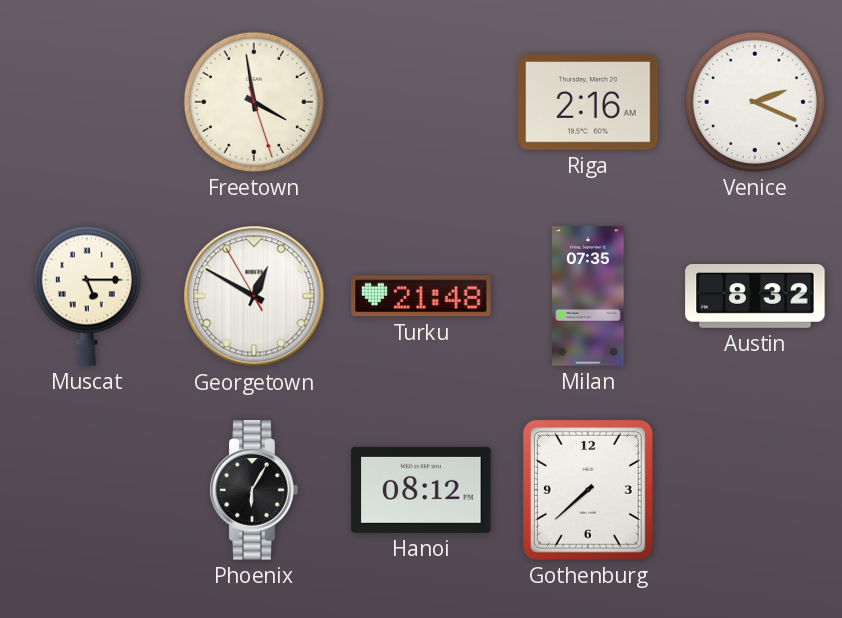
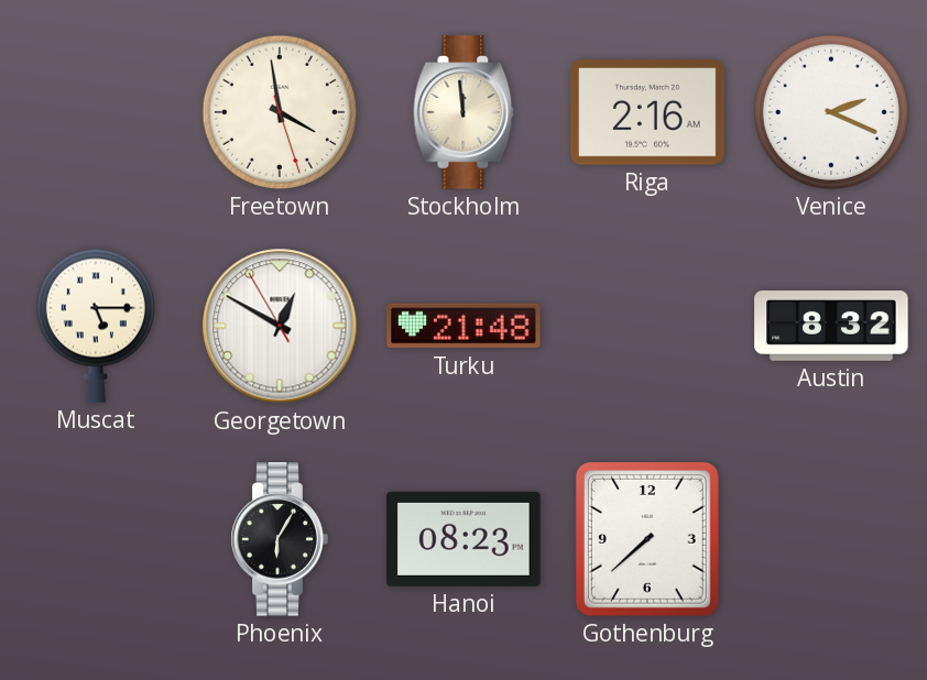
Stockholm: none -> 11:59 (463, 112)
Milan: 07:35 -> none (588, 296)
Hanoi: 08:12 -> 08:23 (463, 539)
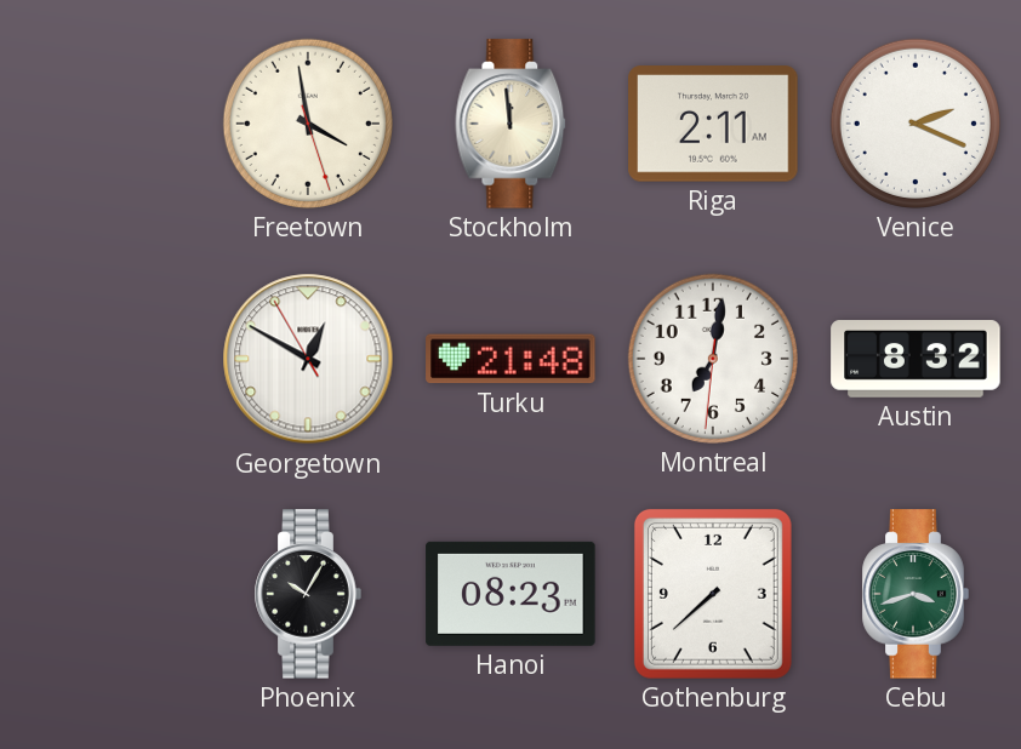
Riga: 2:16 -> 2:11 (713, 124)
Muscat: 5:15 -> none (96, 326)
Montreal: none -> 7:01 (713, 359)
Phoenix: 6:05 -> 10:05 (308, 594)
Cebu: none -> 3:42 (916, 594)
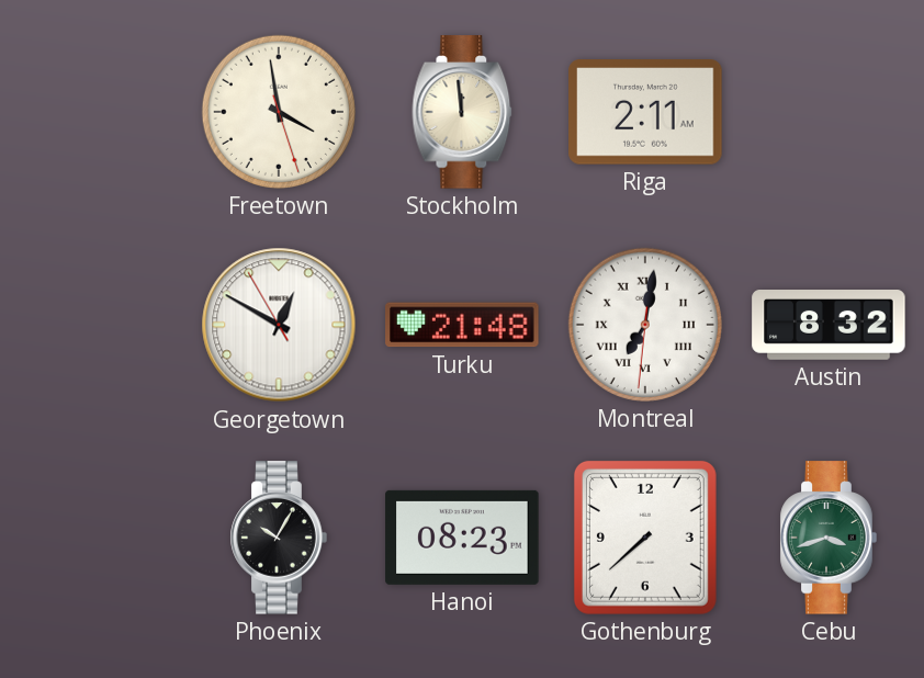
Venice: 2:19 -> none (916, 124)
Montreal numerals: Arabic -> Roman (645, 325)
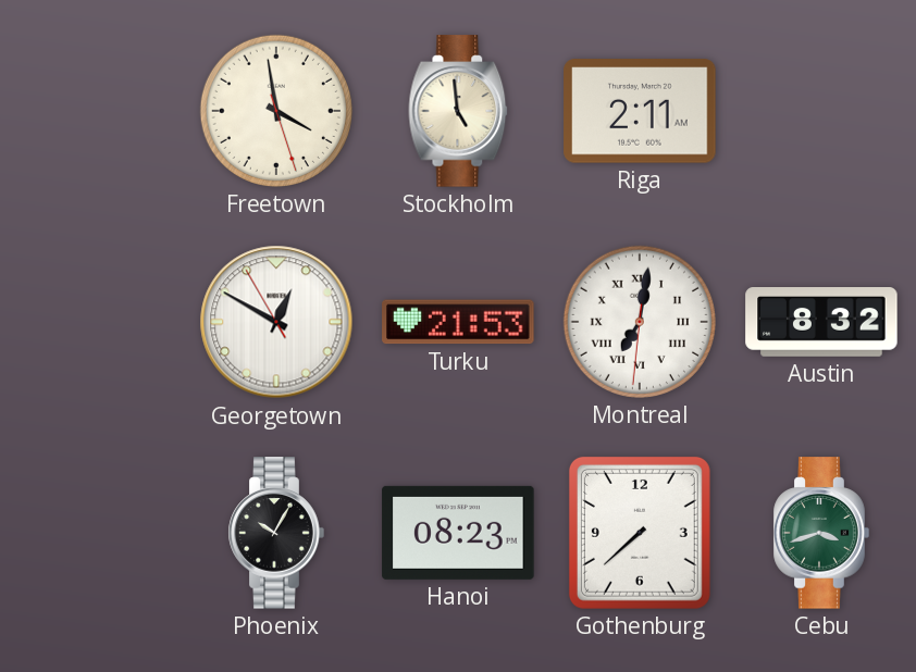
Stockholm: 11:59 -> 4:59 (458, 111)
Turku: 21:48 -> 21:53 (458, 322)
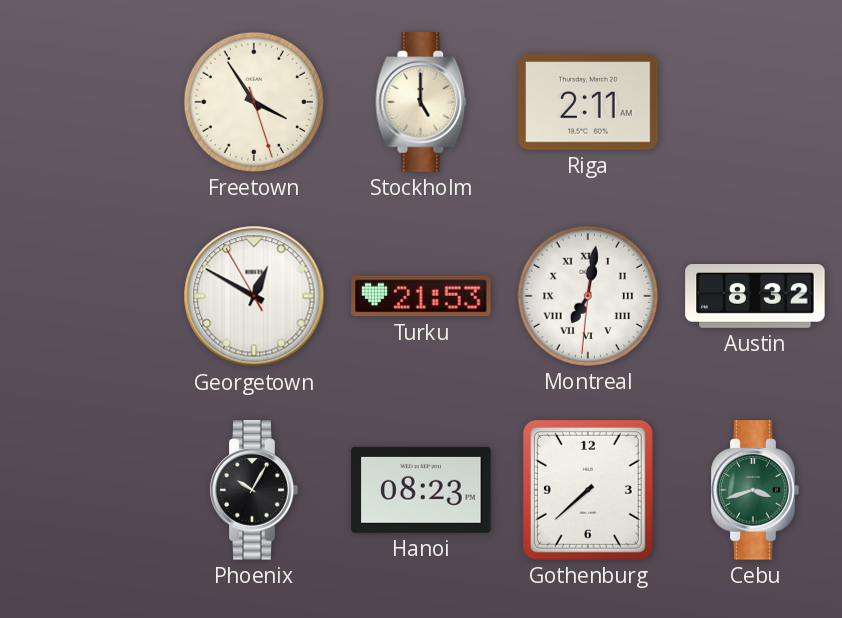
Freetown: 3:58 -> 3:54 (254, 102)
Stockholm: 4:59 -> 5:00 (421, 102)
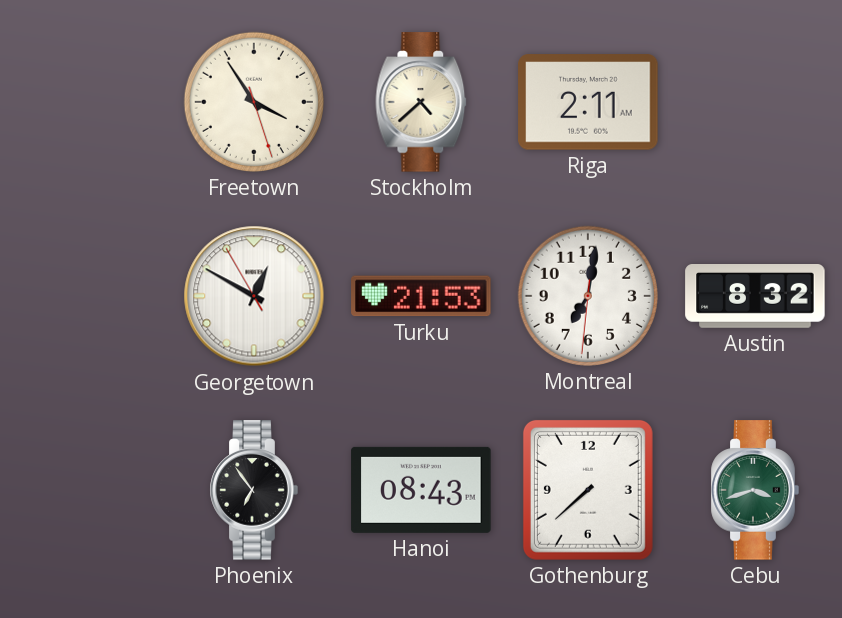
Stockholm: 5:00 -> 4:38 (421, 102)
Montreal numerals: Roman -> Arabic (588, 296)
Phoenix: 10:05 -> 6:54 (254, 490)
Hanoi: 08:23 -> 08:43 (421, 490)
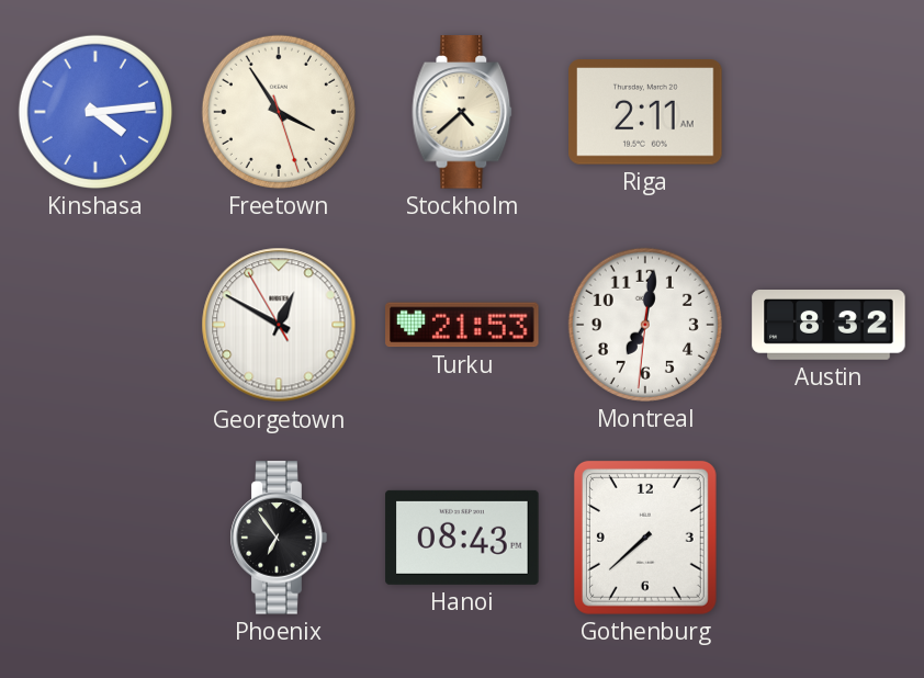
Kinshasa: none -> 4:14 (95, 112)
Cebu: 3:42 -> none (755, 490)
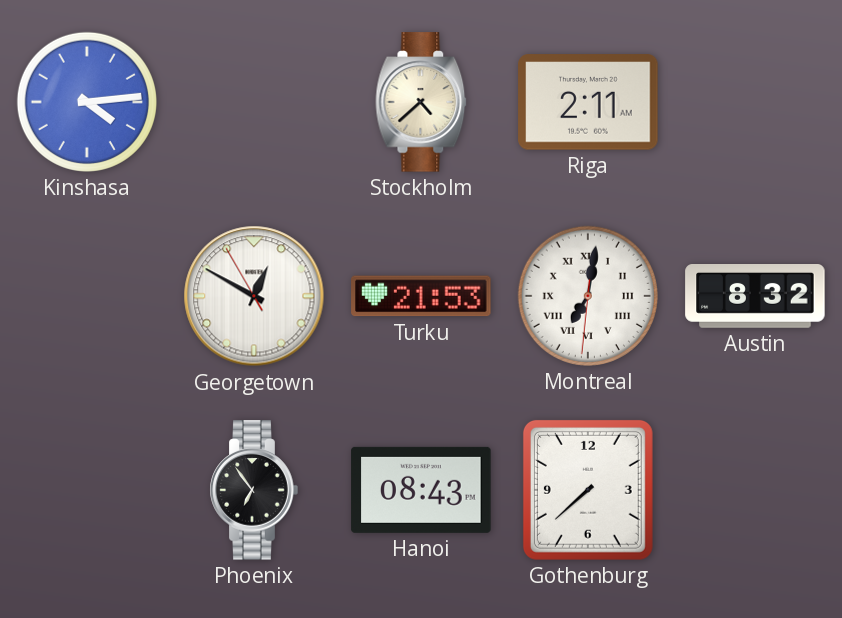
Freetown: 3:54 -> none (279, 112)
Montreal numerals: Arabic -> Roman (588, 296)
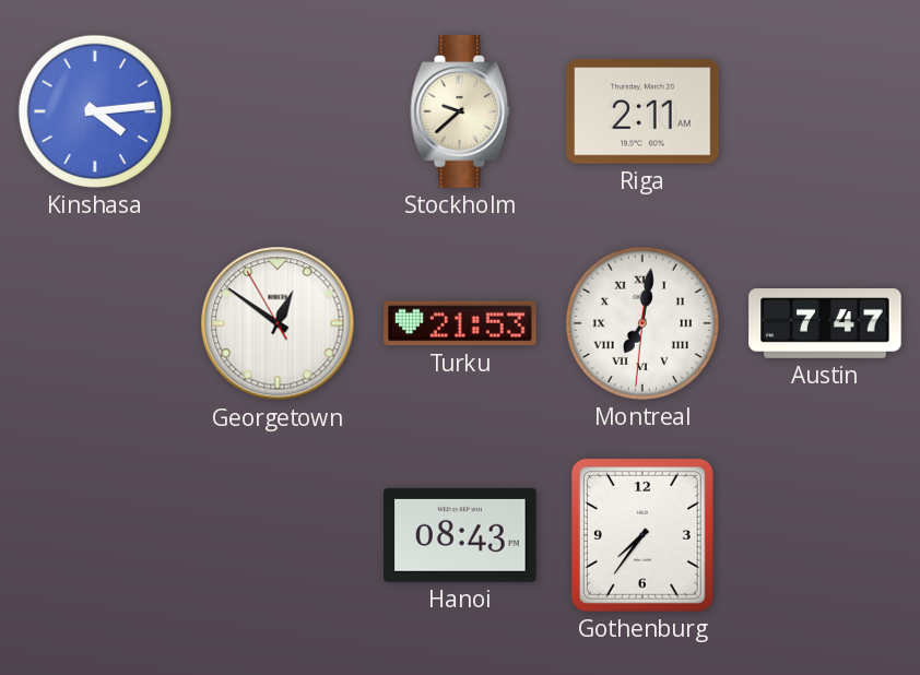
Stockholm: 4:38 -> 9:38 (460, 111)
Georgetown: 12:49 -> 12:50 (278, 323)
Austin: 8:32 -> 7:47 (825, 324)
Phoenix: 6:54 -> none (254, 490)
Gothenburg: 7:38 -> 7:36 (642, 535)
